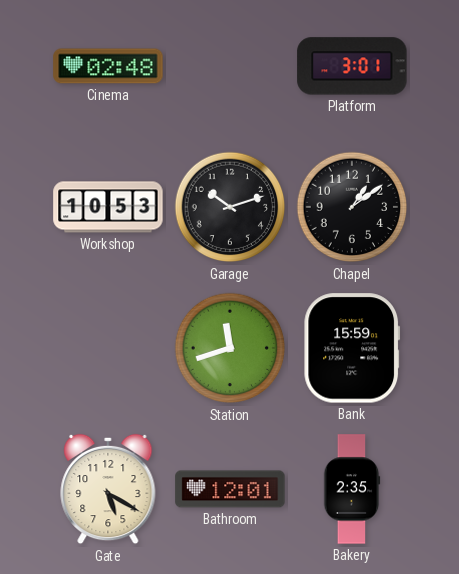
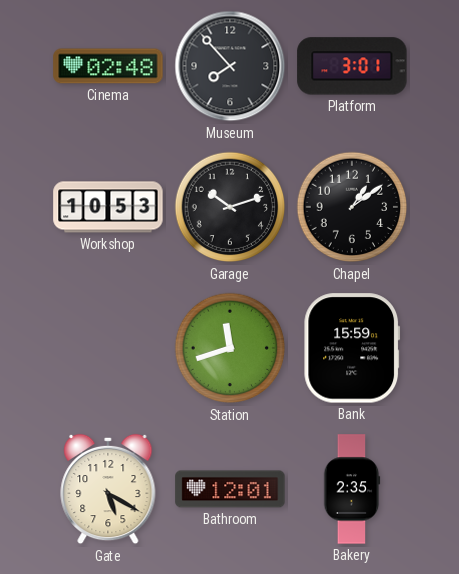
Museum: none -> 7:53 (230, 66)
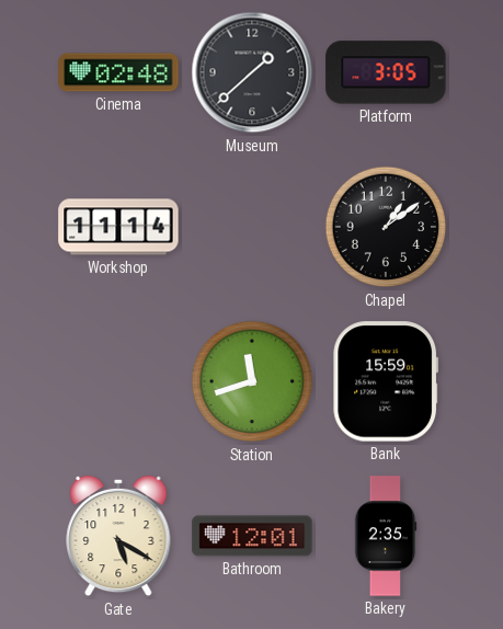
Museum: 7:53 -> 1:38 (252, 72)
Platform: 3:01 -> 3:05 (386, 72)
Workshop: 10:53 -> 11:14 (118, 227)
Garage: 10:12 -> none (230, 207)
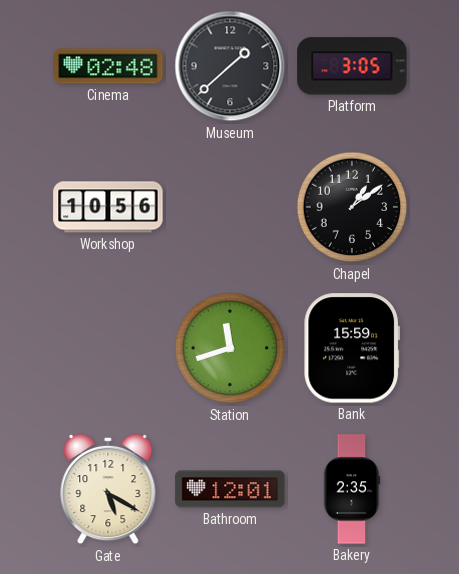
Workshop: 11:14 -> 10:56 (108, 207)
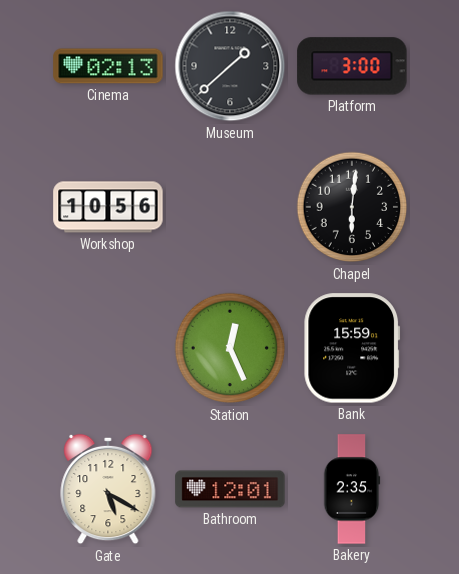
Cinema: 02:48 -> 02:13 (108, 66)
Platform: 3:05 -> 3:00 (352, 66)
Chapel: 1:09 -> 6:01 (352, 207)
Station: 11:42 -> 12:26 (230, 348)
